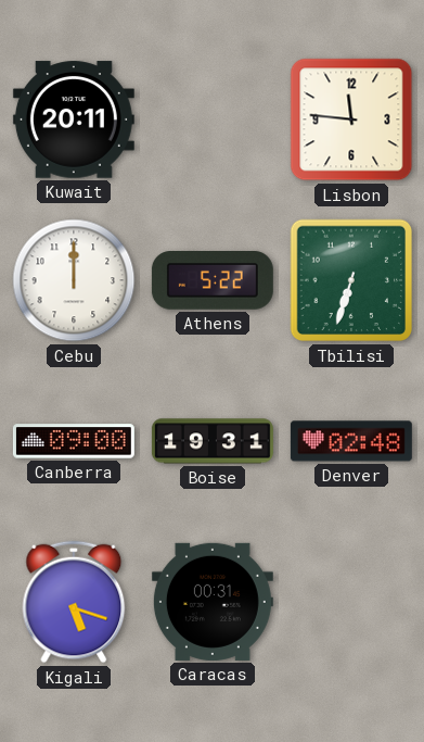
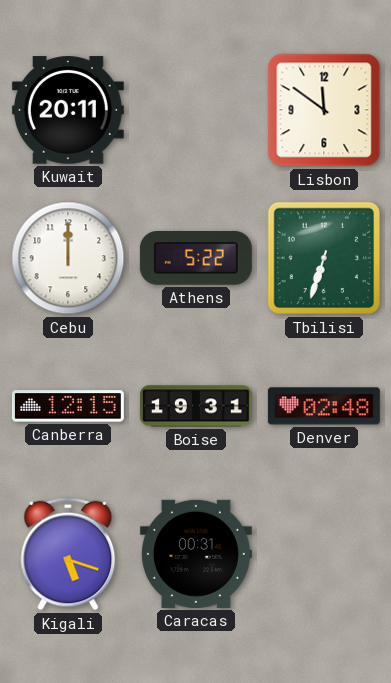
Lisbon: 11:46 -> 11:51 (324, 110)
Canberra: 09:00 -> 12:15 (68, 406)
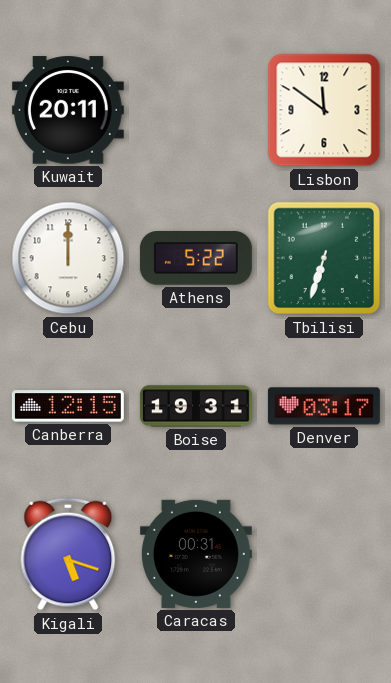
Denver: 02:48 -> 03:17 (324, 406)
